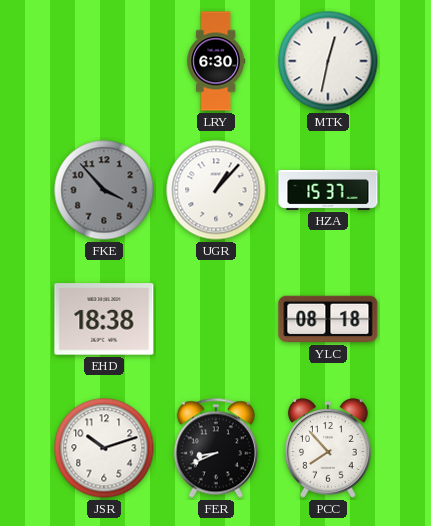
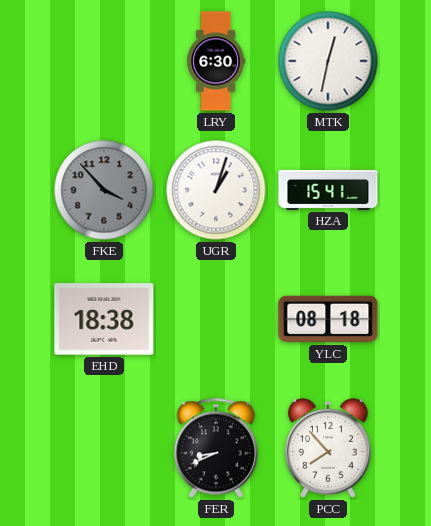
UGR: 1:07 -> 1:03 (216, 190)
HZA: 15:37 -> 15:41 (328, 190)
JSR: 10:12 -> none (104, 448)
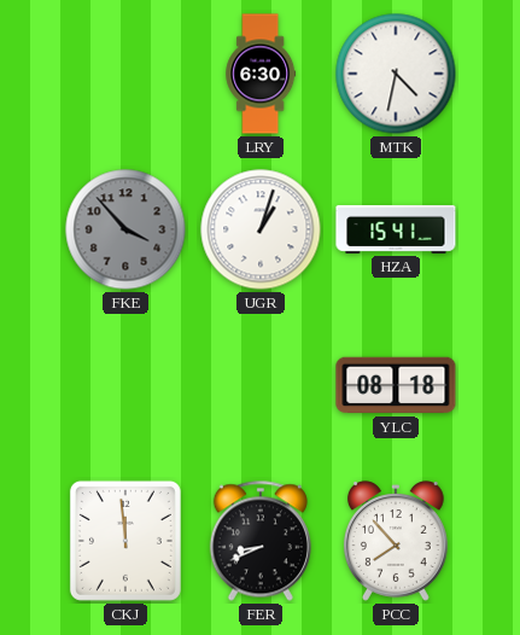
MTK: 12:32 -> 4:32 (396, 74)
EHD: 18:38 -> none (104, 319)
CKJ: none -> 11:59 (125, 541)
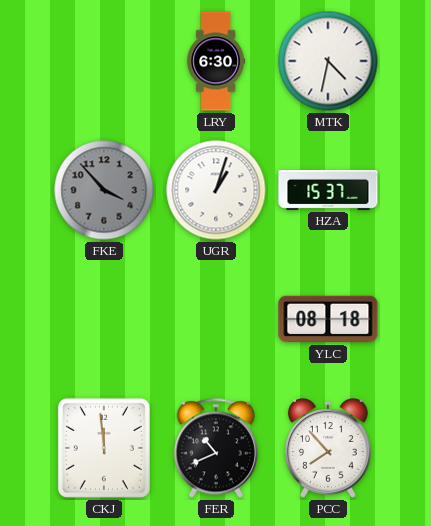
HZA: 15:41 -> 15:37 (328, 190)
FER: 8:41 -> 10:41 (216, 448)
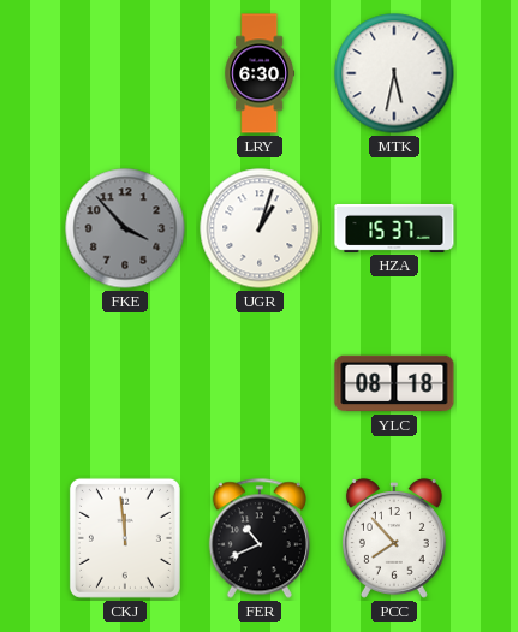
MTK: 4:32 -> 5:32 (394, 73)
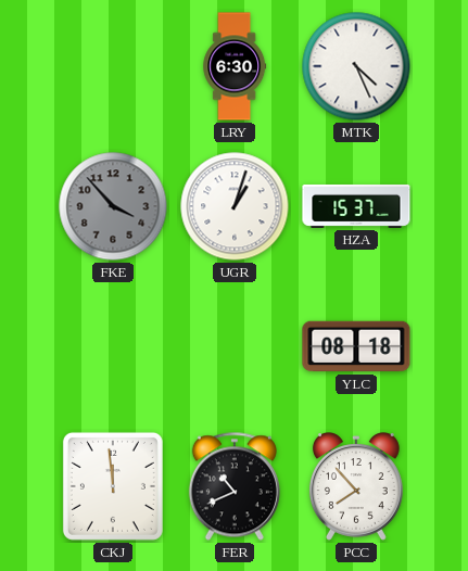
MTK: 5:32 -> 4:26 (356, 66)
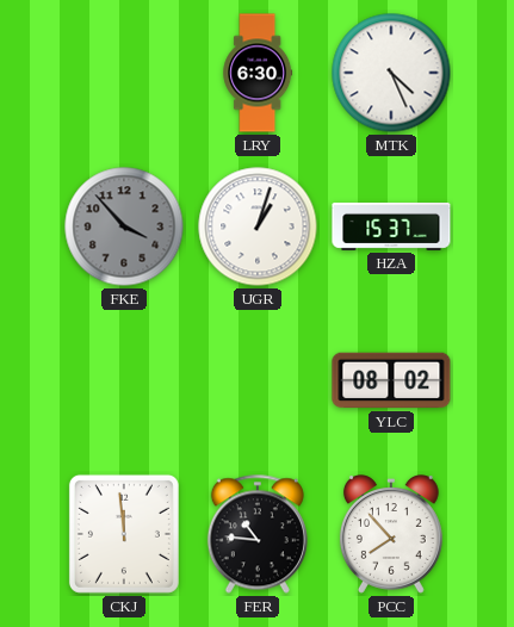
YLC: 08:18 -> 08:02 (391, 380)
FER: 10:41 -> 10:46 (258, 534)
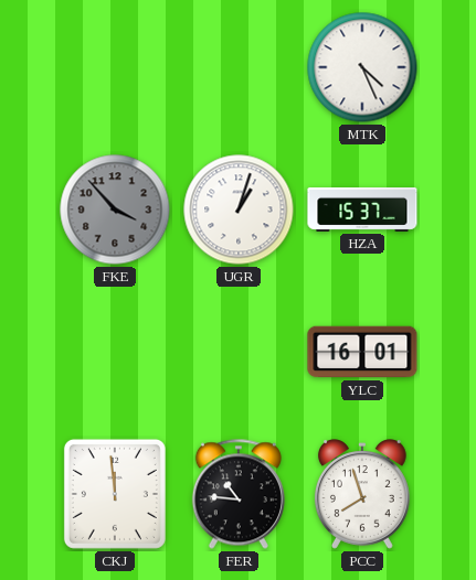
LRY: 6:30 -> none (258, 73)
YLC: 08:02 -> 16:01 (362, 352)
PCC: 7:53 -> 7:57 (362, 494)
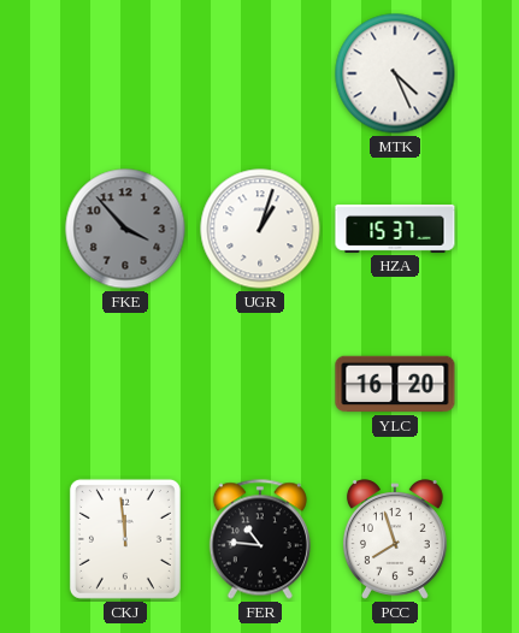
YLC: 16:01 -> 16:20 (395, 384)
